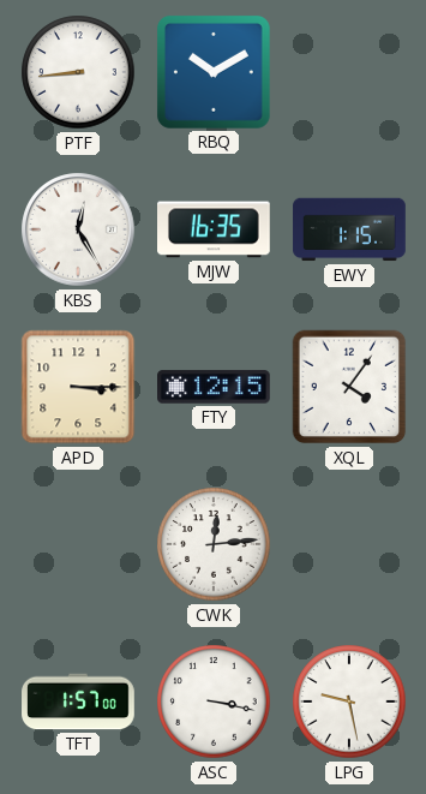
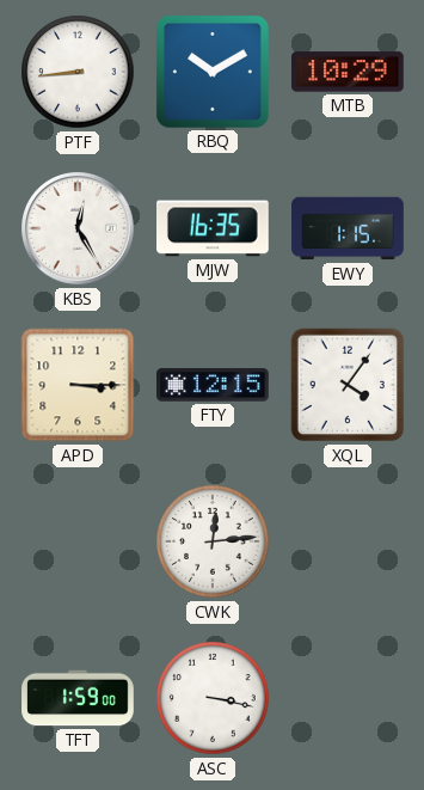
MTB: none -> 10:29 (349, 72)
TFT: 1:57 -> 1:59 (78, 698)
LPG: 9:28 -> none (349, 702)
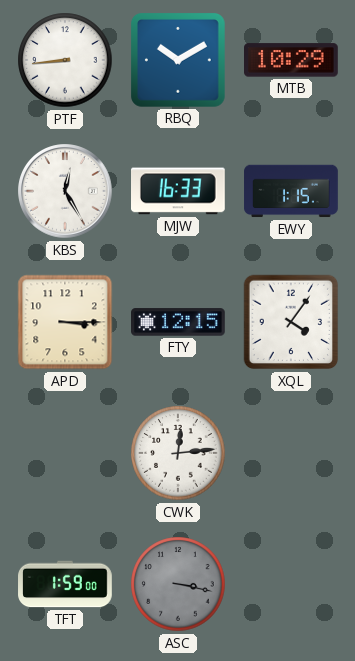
MJW: 16:35 -> 16:33 (179, 191)
ASC dial: white -> grey (178, 584)
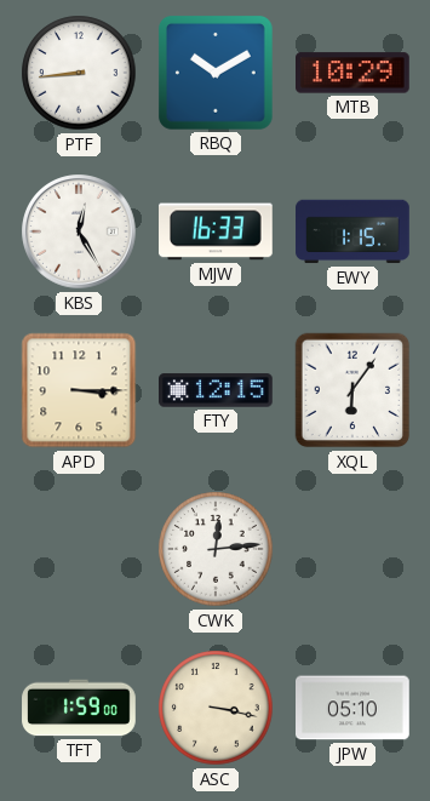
XQL: 4:06 -> 6:06 (352, 390)
ASC dial: grey -> cream (216, 708)
JPW: none -> 05:10 (354, 708)
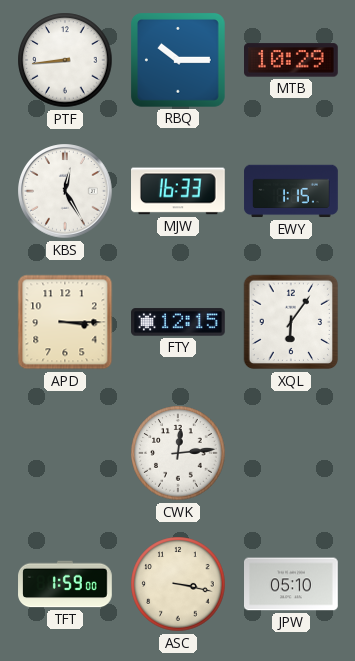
RBQ: 10:10 -> 10:15 (178, 60)
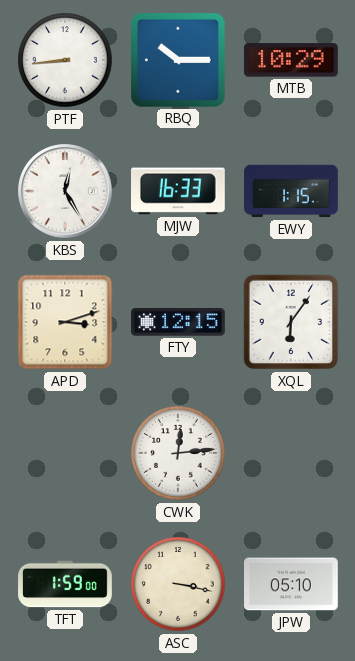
APD: 3:15 -> 3:12 (65, 322)
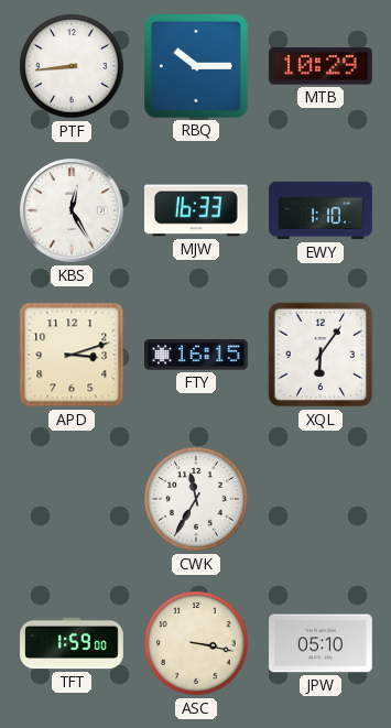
EWY: 1:15 -> 1:10 (321, 210)
FTY: 12:15 -> 16:15 (197, 355)
CWK: 12:14 -> 11:35 (196, 499)
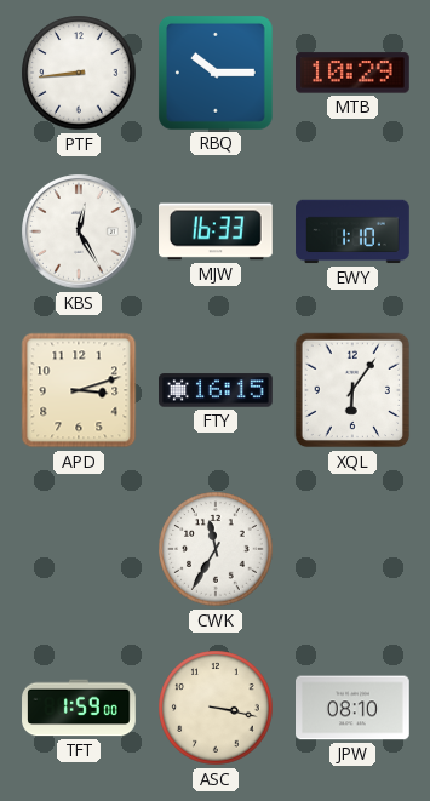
JPW: 05:10 -> 08:10 (354, 708)
